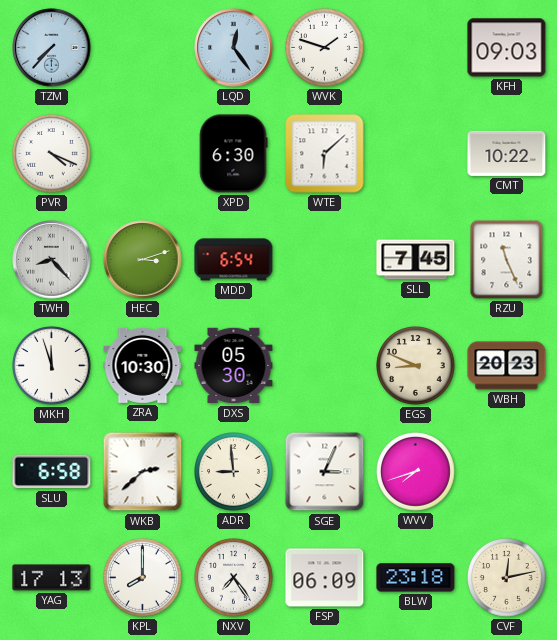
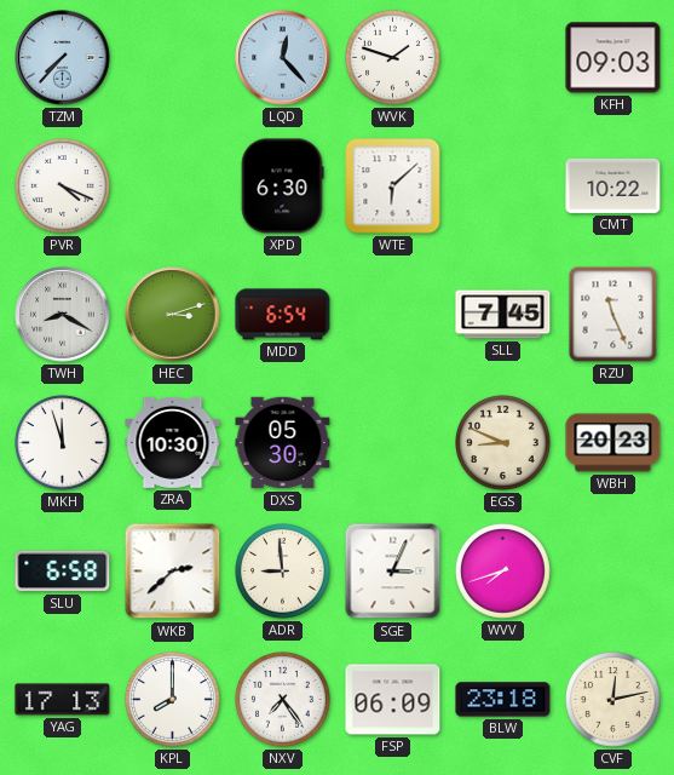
LQD: 12:24 -> 12:23 (283, 58)
TWH: 8:23 -> 8:20 (63, 315)
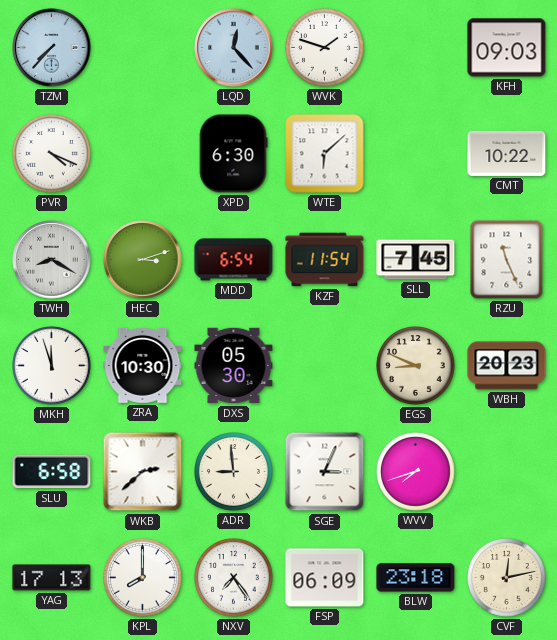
KZF: none -> 11:54 (325, 260)
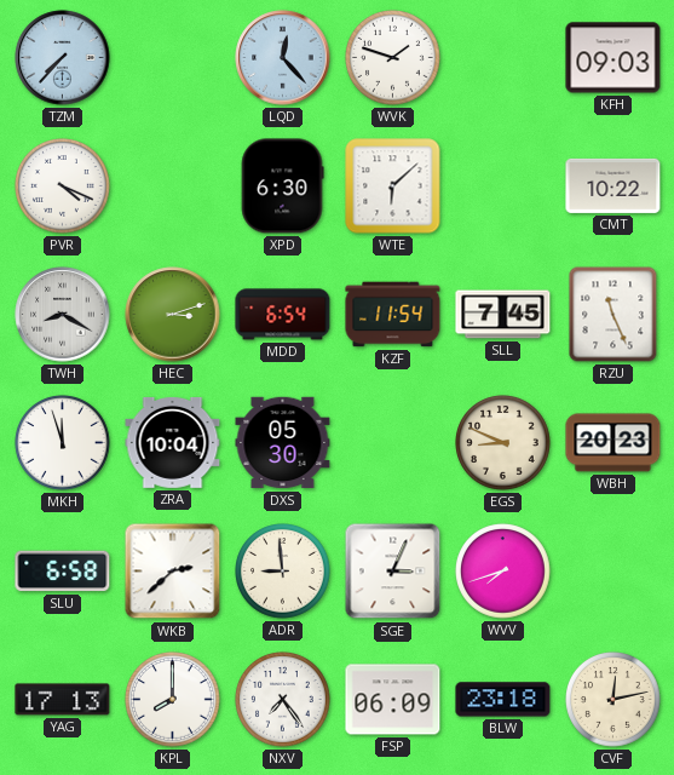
ZRA: 10:30 -> 10:04 (173, 442)
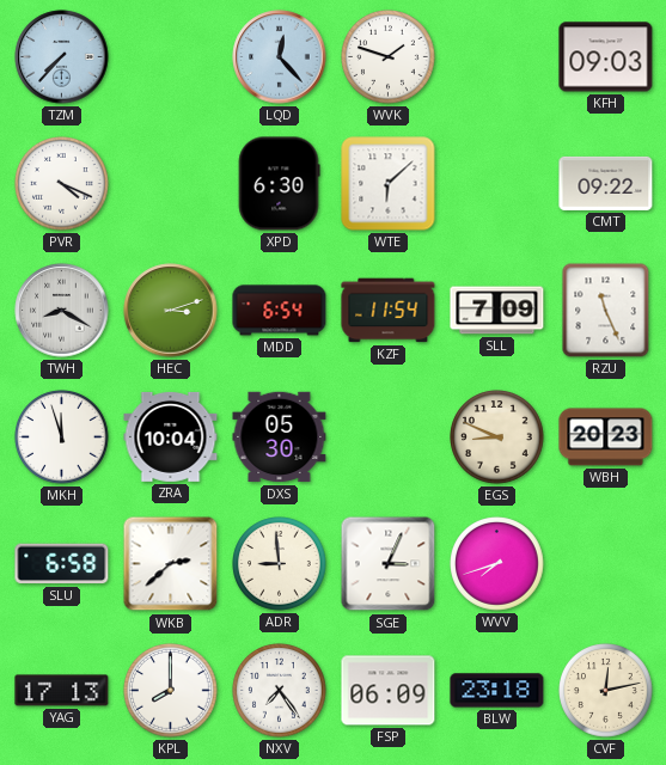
CMT: 10:22 -> 09:22 (606, 183)
SLL: 7:45 -> 7:09 (497, 311)
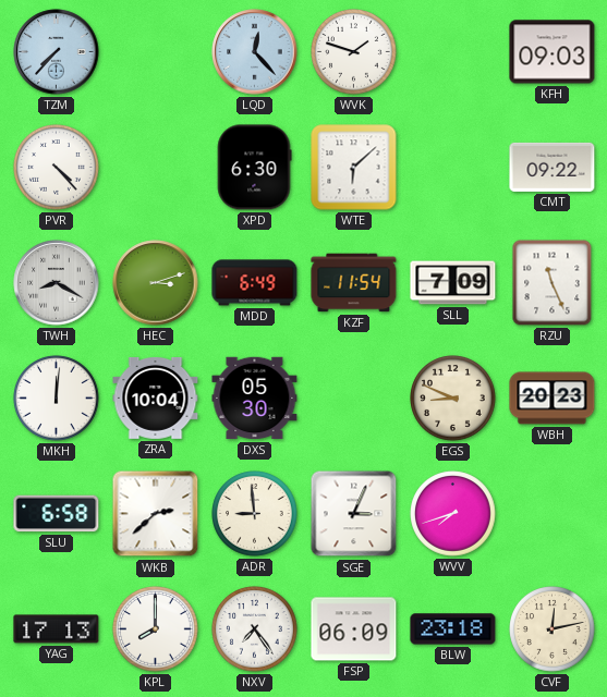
PVR: 4:19 -> 4:23 (57, 168)
MDD: 6:54 -> 6:49 (255, 283)
MKH: 11:57 -> 12:01 (57, 399)
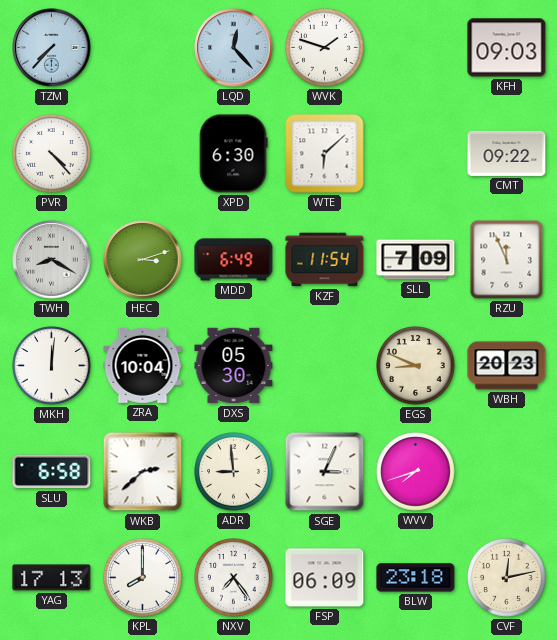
RZU: 11:26 -> 11:56 (507, 260)
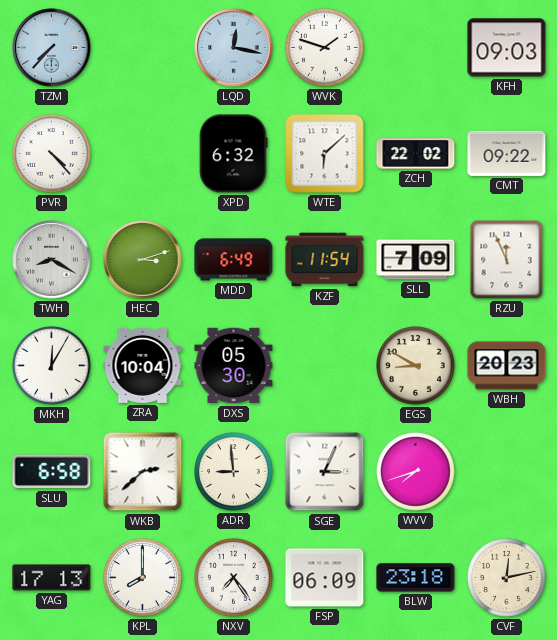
LQD: 12:23 -> 12:17 (234, 48)
XPD: 6:30 -> 6:32 (233, 154)
ZCH: none -> 22:02 (416, 154)
MKH: 12:01 -> 12:05 (52, 366)
EGS: 8:49 -> 8:50 (416, 366)
